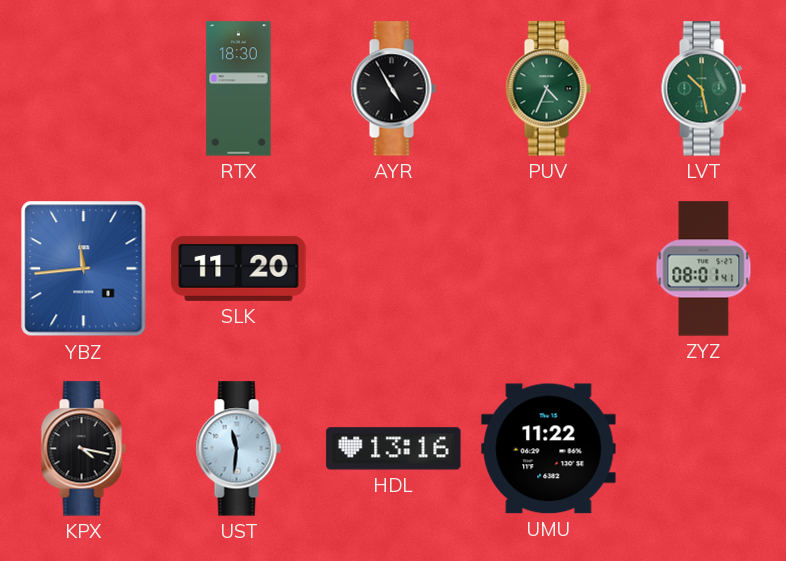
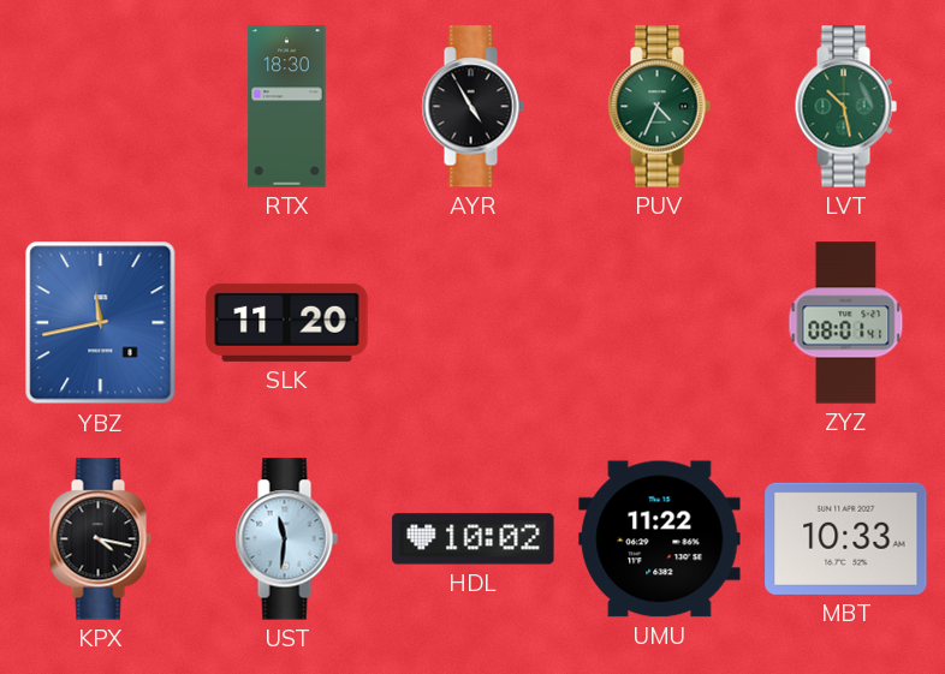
YBZ: 11:44 -> 11:43 (101, 323)
HDL: 13:16 -> 10:02 (474, 539)
MBT: none -> 10:33 (846, 538)
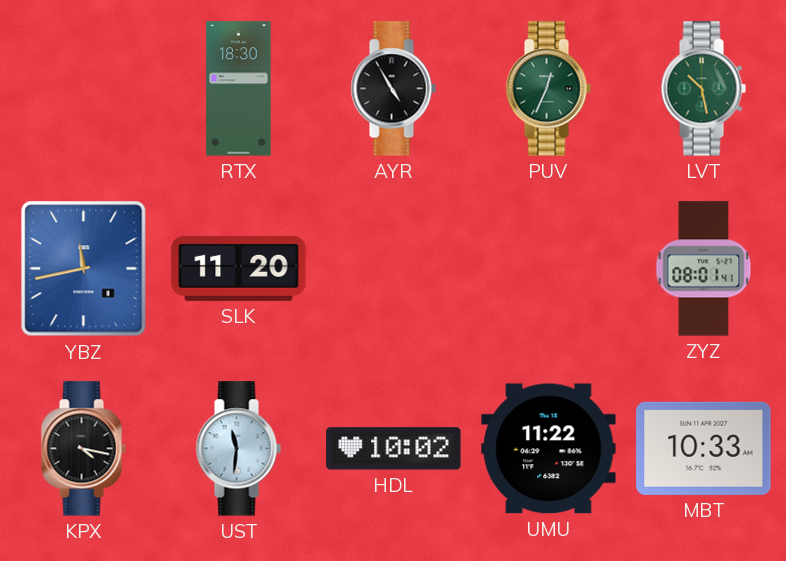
PUV: 4:34 -> 12:34 (548, 89)
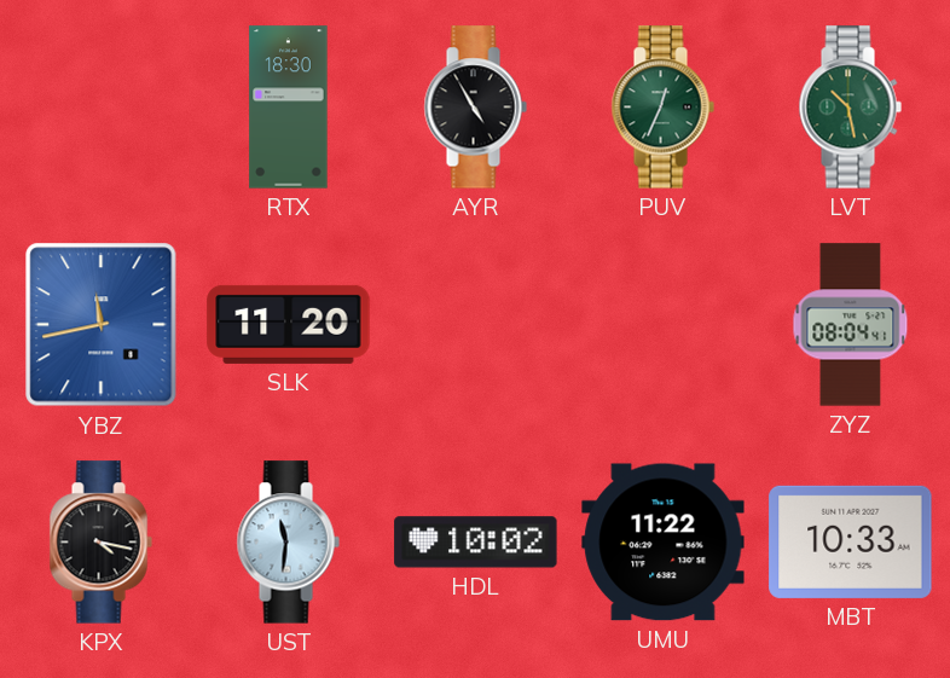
ZYZ: 08:01 -> 08:04 (851, 325)
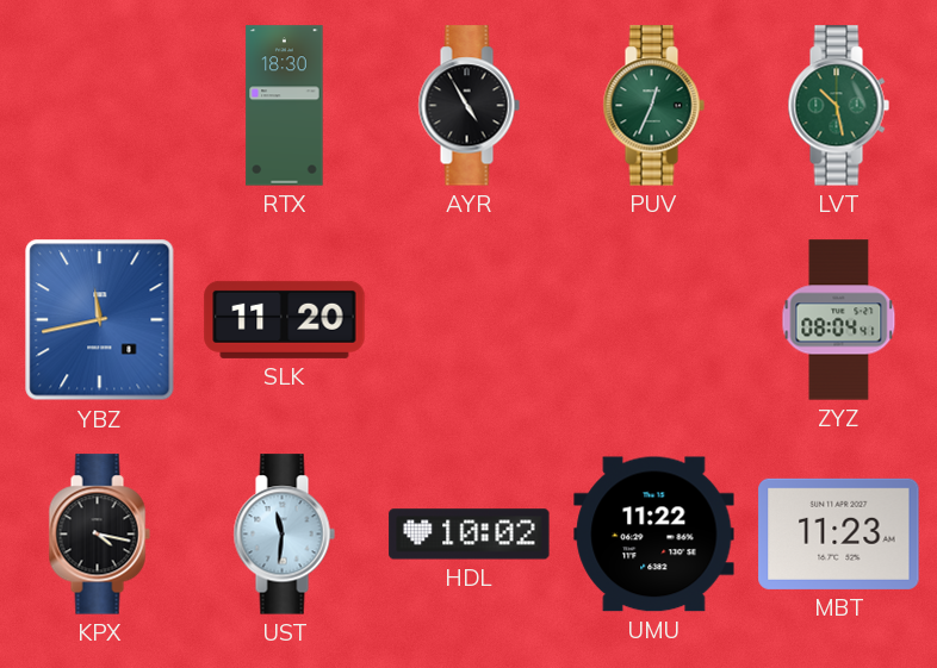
MBT: 10:33 -> 11:23 (839, 533)
